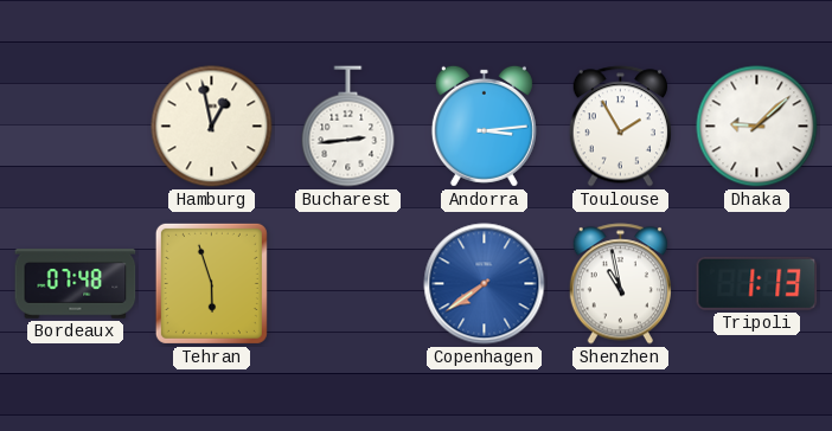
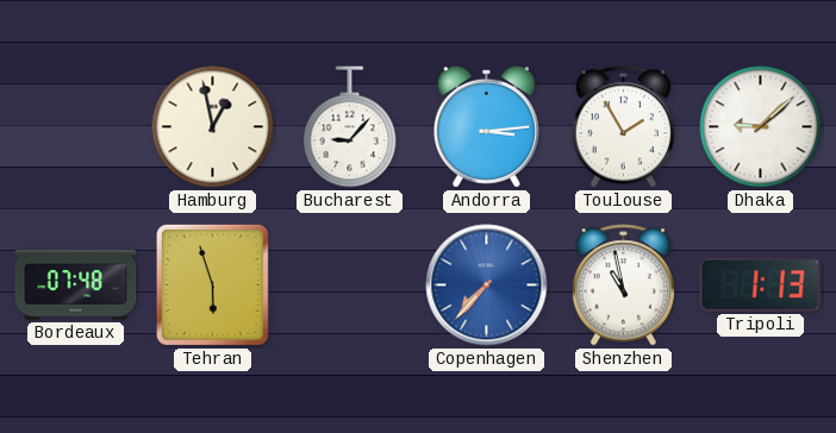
Bucharest: 2:44 -> 9:07 (350, 127)
Copenhagen: 7:39 -> 7:37 (487, 285)
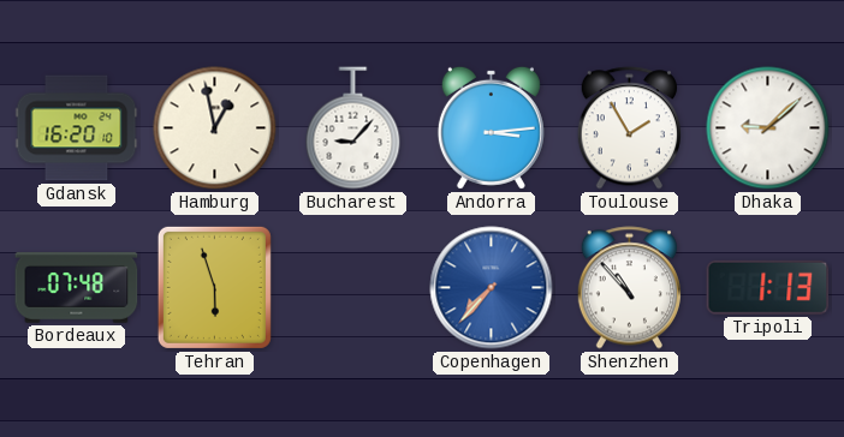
Gdansk: none -> 16:20 (77, 128)
Shenzhen: 10:58 -> 10:53 (629, 288)
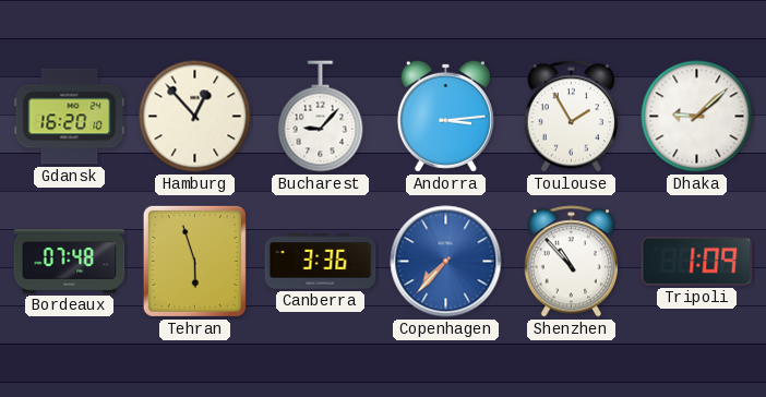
Hamburg: 12:58 -> 12:53 (195, 117)
Canberra: none -> 3:36 (321, 262)
Tripoli: 1:13 -> 1:09 (697, 261)
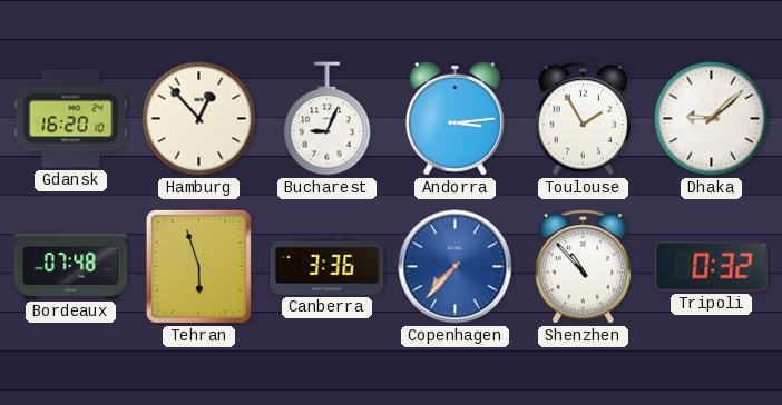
Bucharest: 9:07 -> 9:04 (328, 119)
Tripoli: 1:09 -> 0:32 (712, 266)
